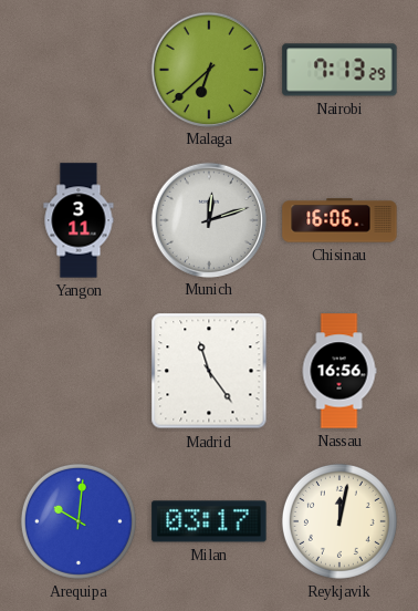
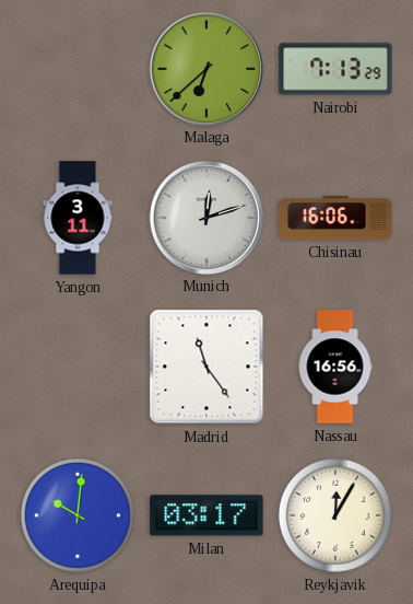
Reykjavik: 12:02 -> 12:05 (335, 515)
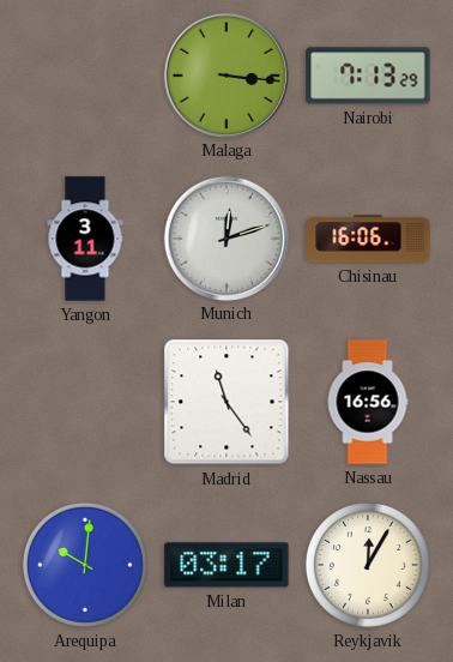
Malaga: 6:38 -> 3:16 (226, 74)
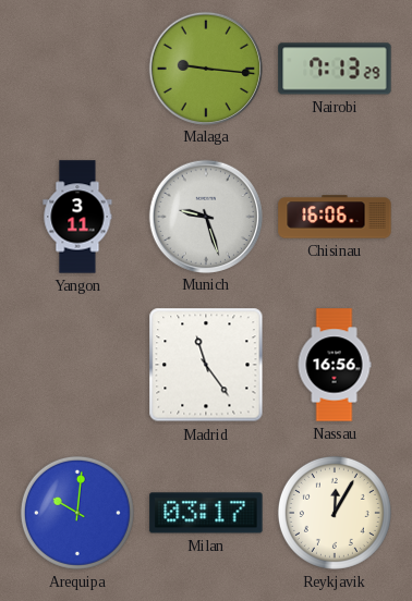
Malaga: 3:16 -> 9:16 (206, 68)
Munich: 12:12 -> 9:27 (206, 216)
